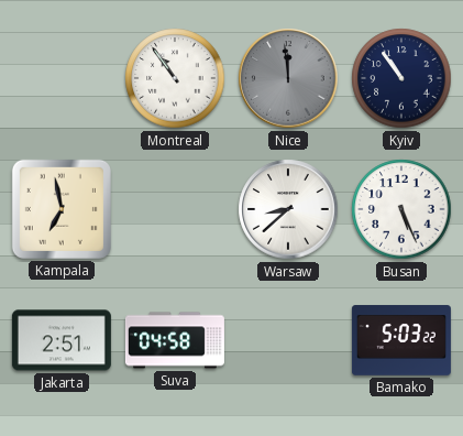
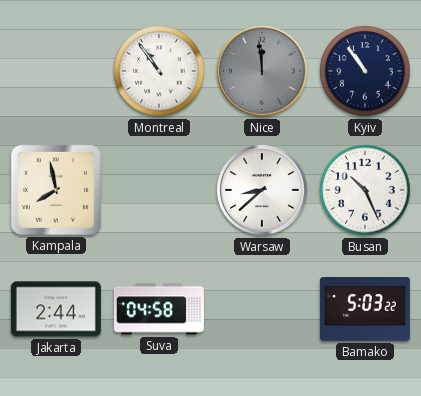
Kampala: 6:58 -> 7:58 (56, 190)
Busan: 5:26 -> 10:26 (365, 190)
Jakarta: 2:51 -> 2:44 (56, 309)
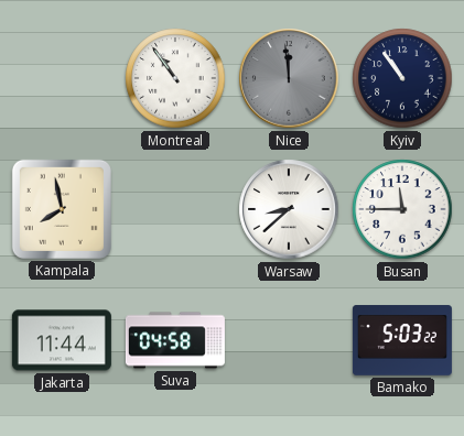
Busan: 10:26 -> 11:45 (402, 209)
Jakarta: 2:44 -> 11:44 (62, 340)
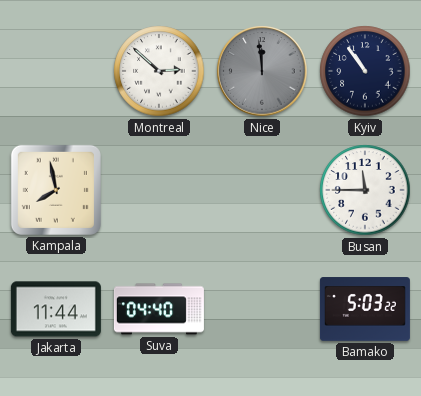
Montreal: 10:54 -> 2:52 (159, 71)
Warsaw: 8:38 -> none (289, 209)
Suva: 04:58 -> 04:40 (159, 309)
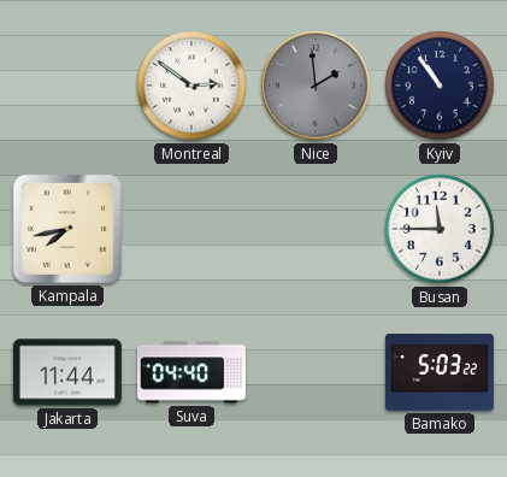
Montreal: 2:52 -> 2:51 (191, 86)
Nice: 11:59 -> 1:59 (316, 86)
Kampala: 7:58 -> 7:43 (67, 229)
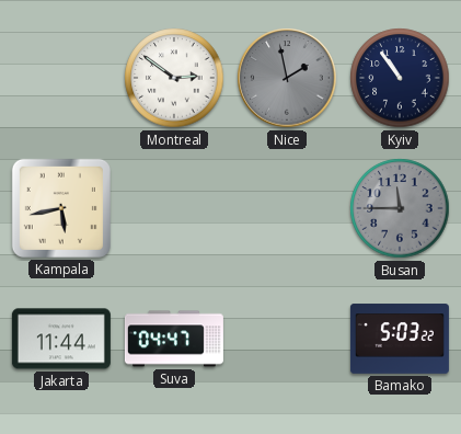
Nice: 1:59 -> 1:58 (287, 78)
Kampala: 7:43 -> 5:43 (61, 208)
Busan dial: white -> grey (400, 208)
Suva: 04:40 -> 04:47 (174, 339)
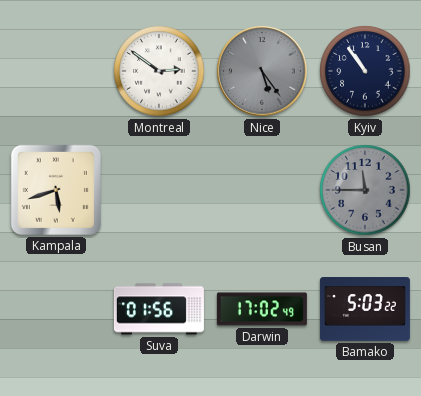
Nice: 1:58 -> 5:24 (262, 71)
Kampala: 5:43 -> 5:42 (56, 190)
Jakarta: 11:44 -> none (61, 339)
Suva: 04:47 -> 01:56 (159, 309)
Darwin: none -> 17:02 (262, 309)
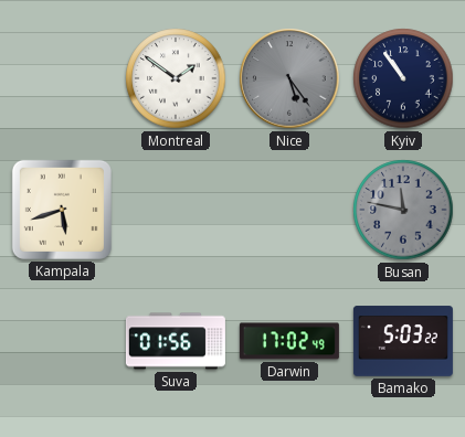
Montreal: 2:51 -> 1:51 (176, 78)
Busan: 11:45 -> 11:47 (403, 210)
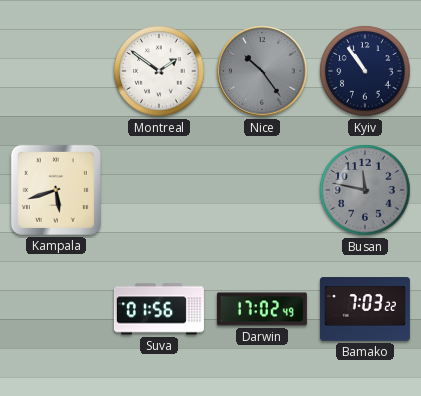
Nice: 5:24 -> 10:24 (262, 71)
Bamako: 5:03 -> 7:03 (365, 309)
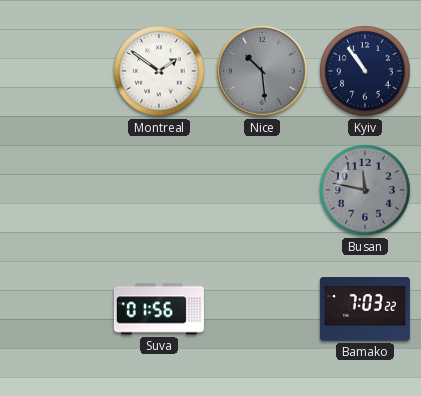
Nice: 10:24 -> 10:29 (262, 71)
Kampala: 5:42 -> none (56, 190)
Darwin: 17:02 -> none (262, 309)
